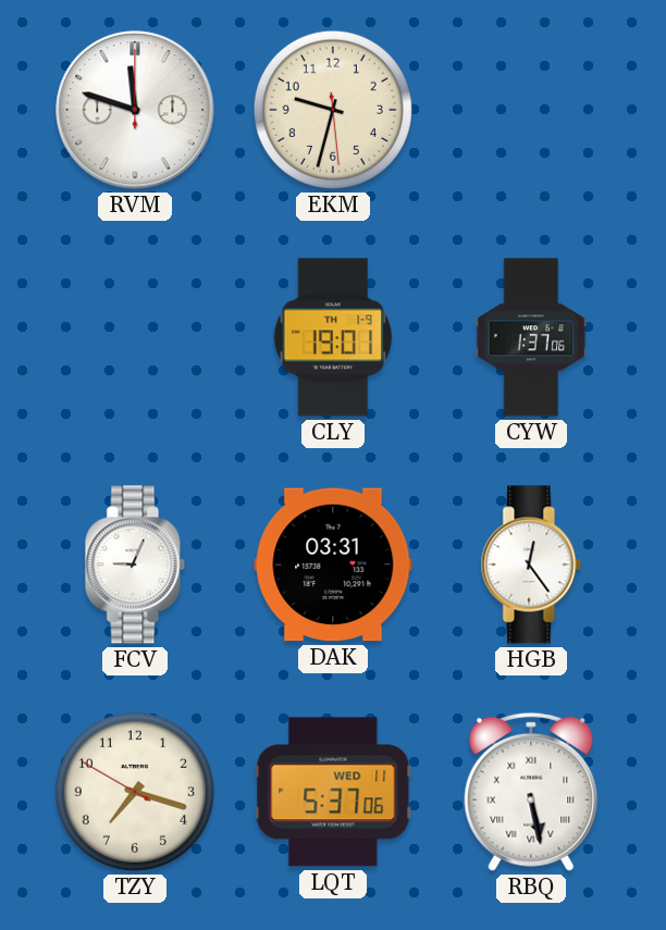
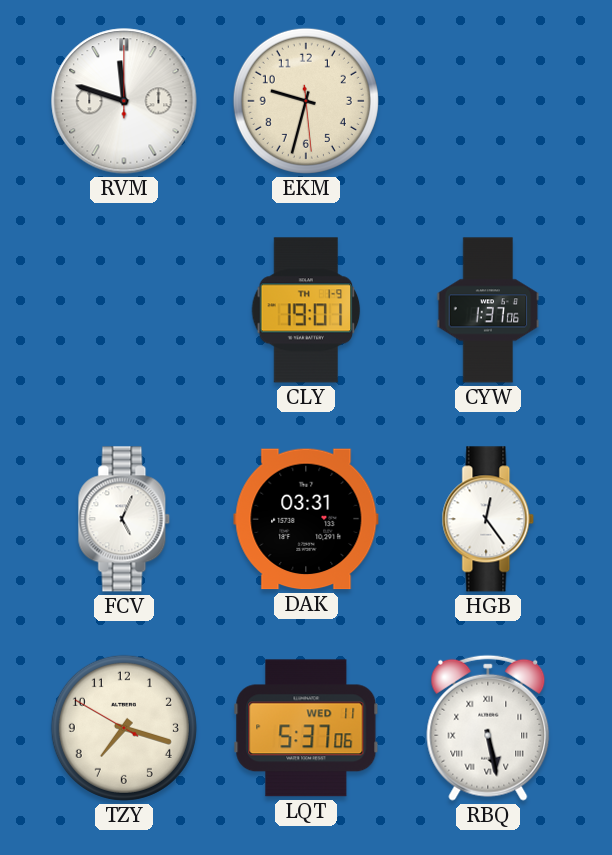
FCV: 9:04 -> 5:04 (124, 519)
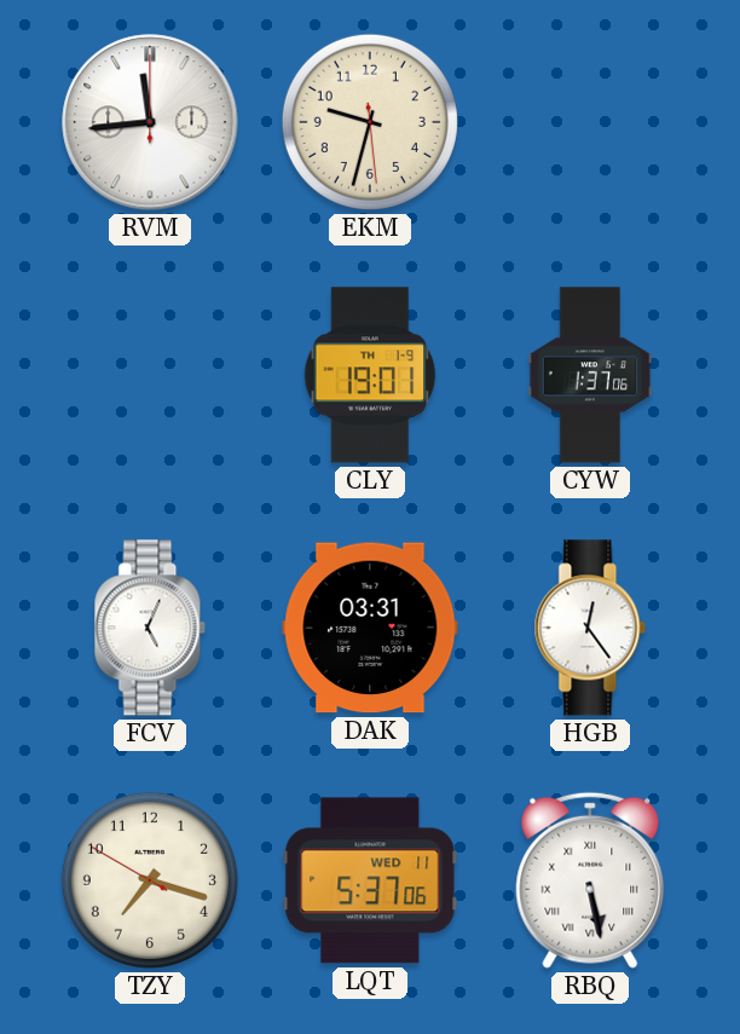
RVM: 11:48 -> 11:44 (150, 122)
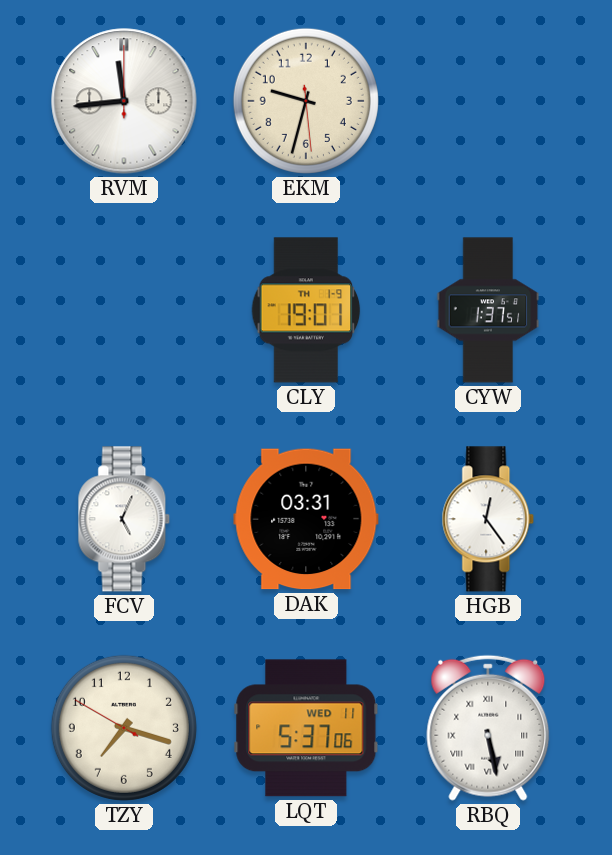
CYW: 1:37:06 -> 1:37:51 (488, 310)
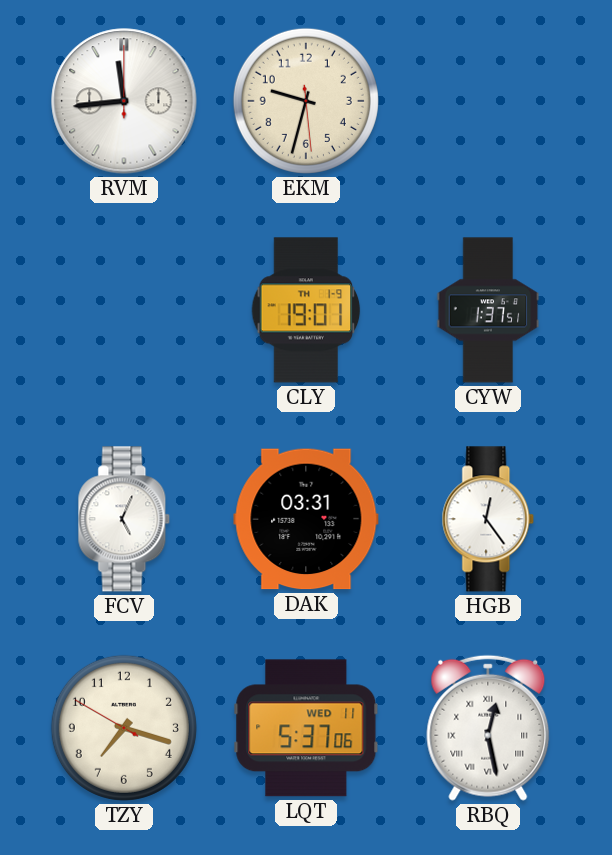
RBQ: 5:28 -> 12:28 (488, 728)
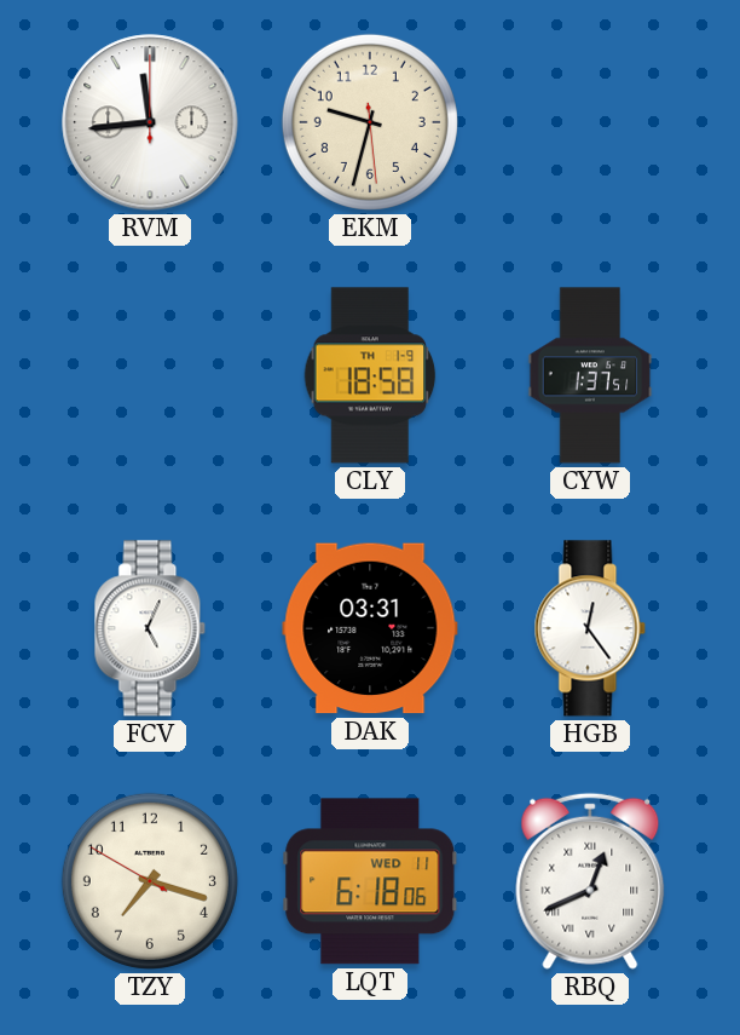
CLY: 19:01 -> 18:58 (370, 375)
LQT: 5:37 -> 6:18 (370, 881)
RBQ: 12:28 -> 12:41 (590, 881)
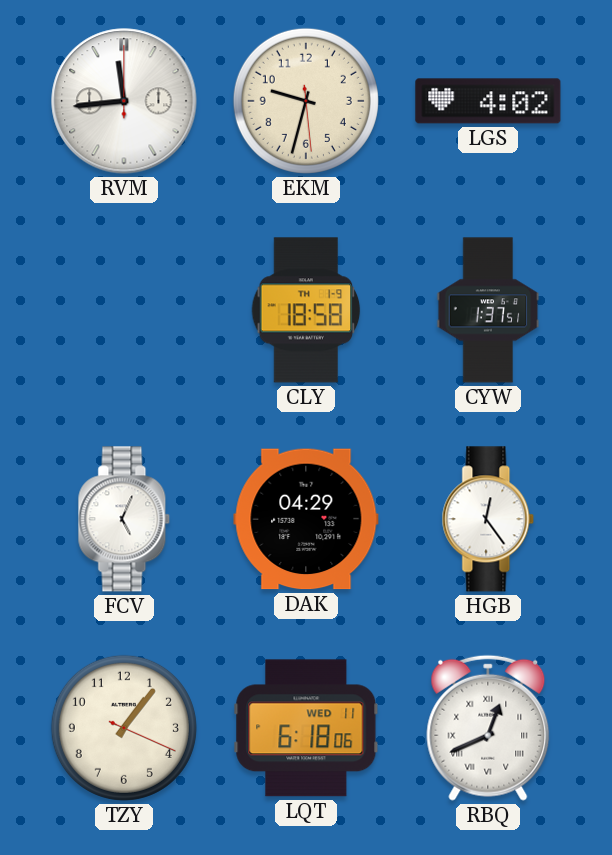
LGS: none -> 4:02 (488, 101)
DAK: 03:31 -> 04:29 (306, 519)
TZY: 7:17 -> 1:06 (124, 728)
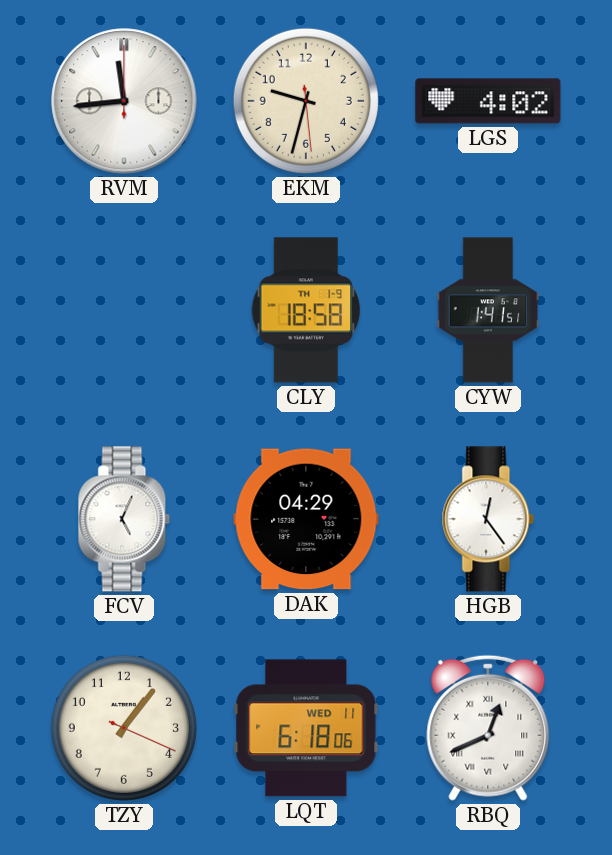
CYW: 1:37 -> 1:41 (488, 310)
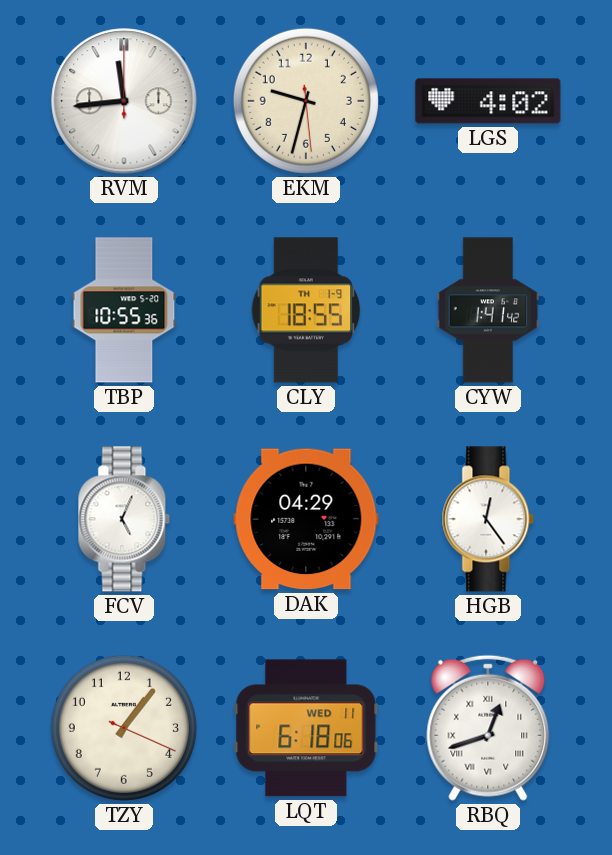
TBP: none -> 10:55 (124, 310)
CLY: 18:58 -> 18:55 (306, 310)
CYW: 1:41:51 -> 1:41:42 (488, 310)
RBQ: 12:41 -> 12:42 (488, 728)
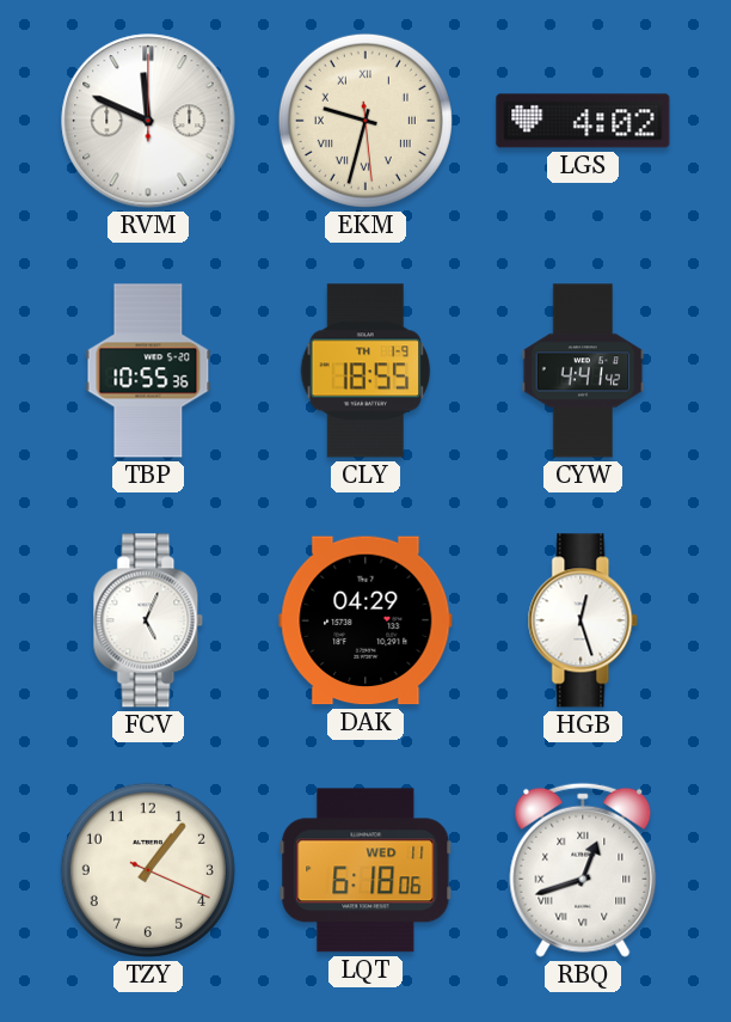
RVM: 11:44 -> 11:49 (148, 121)
EKM numerals: Arabic -> Roman (365, 121)
CYW: 1:41 -> 4:41 (583, 371)
HGB: 12:24 -> 12:27 (583, 620)
